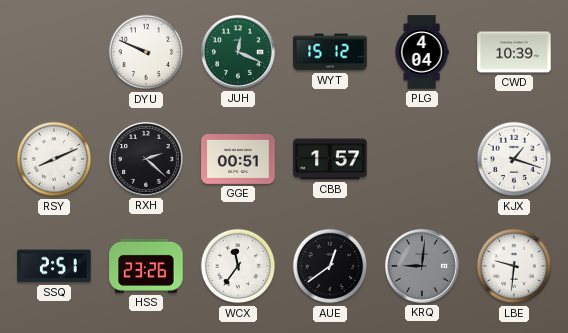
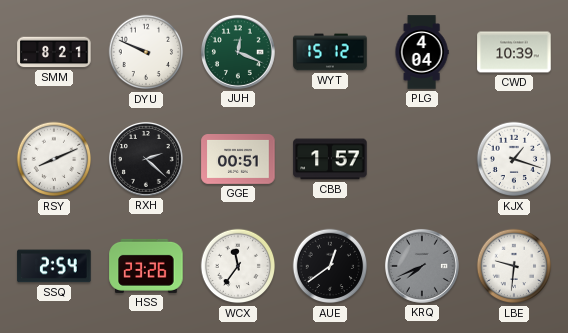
SMM: none -> 8:21 (54, 52)
SSQ: 2:51 -> 2:54 (54, 266)
KRQ: 9:01 -> 7:41 (422, 266)
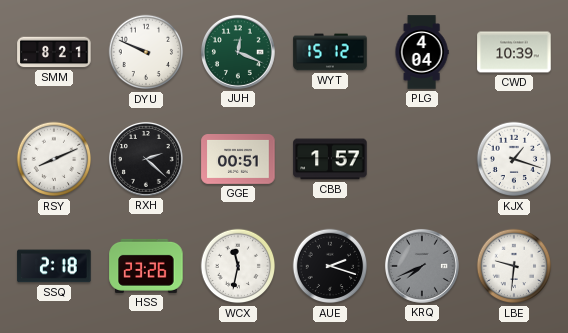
SSQ: 2:54 -> 2:18 (54, 266)
WCX: 11:36 -> 11:32 (238, 266)
AUE: 12:39 -> 2:18 (330, 266)
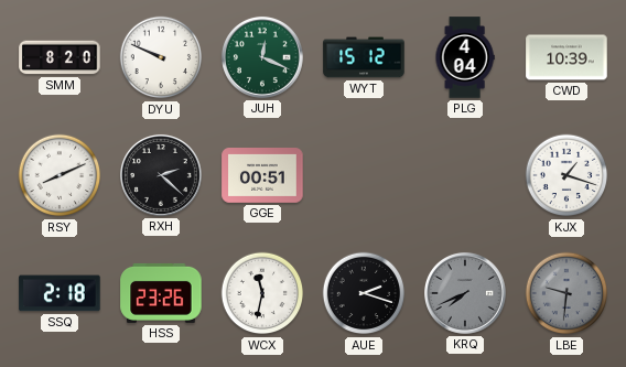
SMM: 8:21 -> 8:20 (60, 57)
CBB: 1:57 -> none (330, 159)
LBE dial: white -> grey (566, 293)
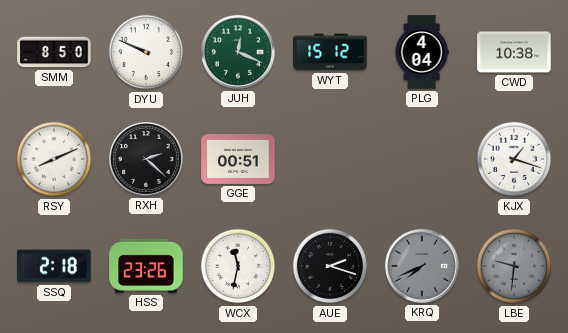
SMM: 8:20 -> 8:50 (54, 52)
CWD: 10:39 -> 10:38 (514, 52)
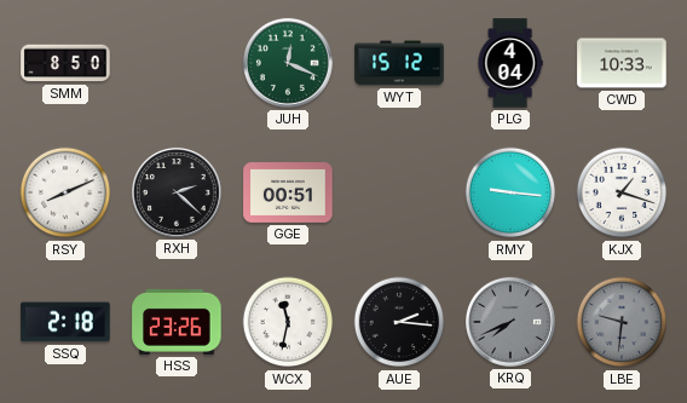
DYU: 9:49 -> none (146, 52)
CWD: 10:38 -> 10:33 (622, 63)
RMY: none -> 9:16 (510, 192)
AUE: 2:18 -> 2:16 (399, 322)
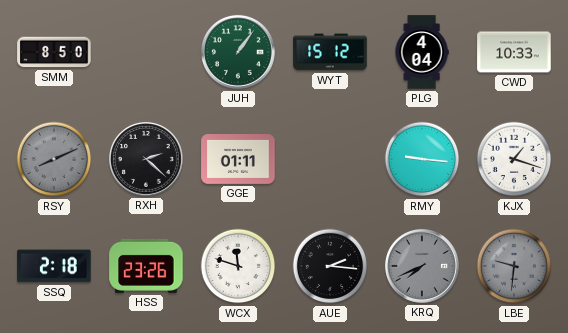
JUH: 12:19 -> 1:06 (238, 52)
RSY dial: white -> grey (54, 159)
GGE: 00:51 -> 01:11 (238, 160)
WCX: 11:32 -> 11:48 (238, 266)
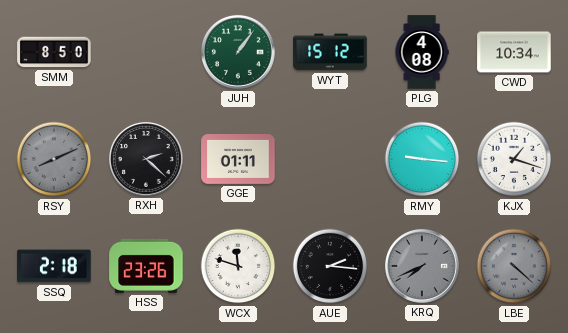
PLG: 4:04 -> 4:08 (422, 52)
CWD: 10:33 -> 10:34 (514, 52)
LBE: 9:31 -> 4:22 (514, 266)
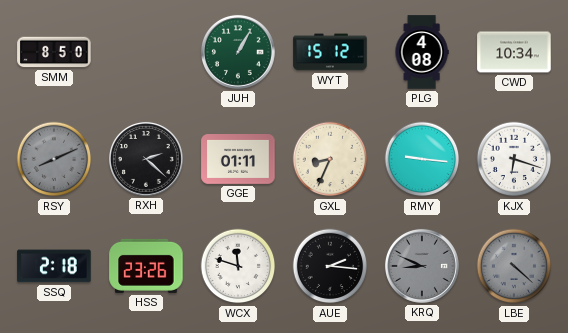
JUH: 1:06 -> 1:05 (238, 52)
GXL: none -> 8:34 (330, 159)
KJX: 1:18 -> 6:18 (514, 159)
KRQ: 7:41 -> 8:49 (422, 266)
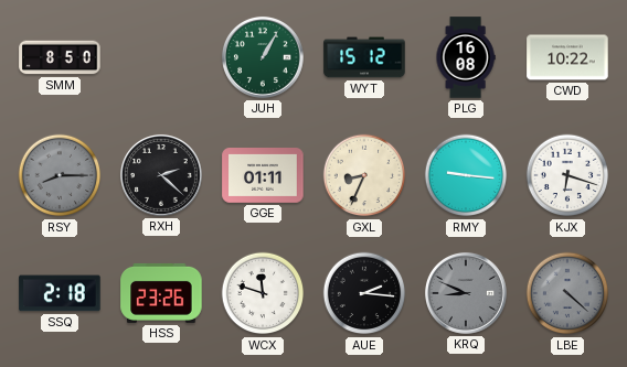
PLG: 4:08 -> 16:08 (466, 57)
CWD: 10:34 -> 10:22 (567, 57)
RSY: 8:11 -> 8:15 (60, 175)
